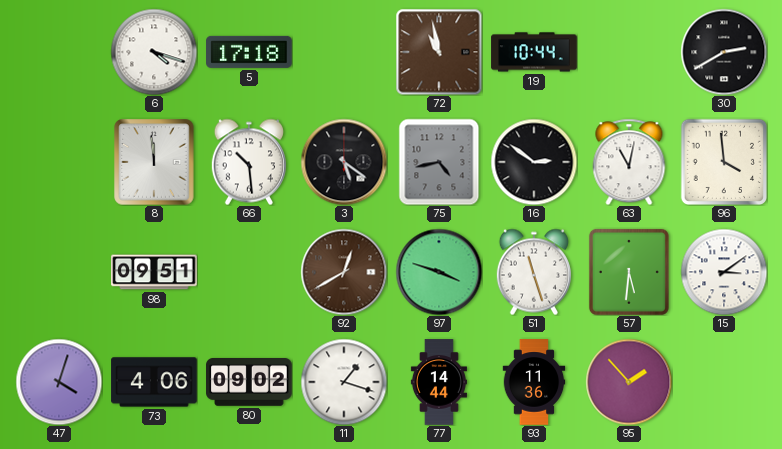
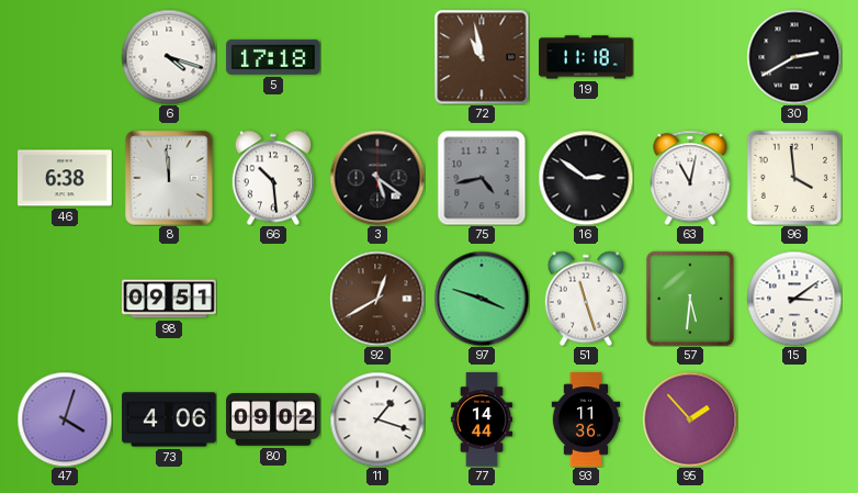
19: 10:44 -> 11:18 (586, 57)
46: none -> 6:38 (65, 178)
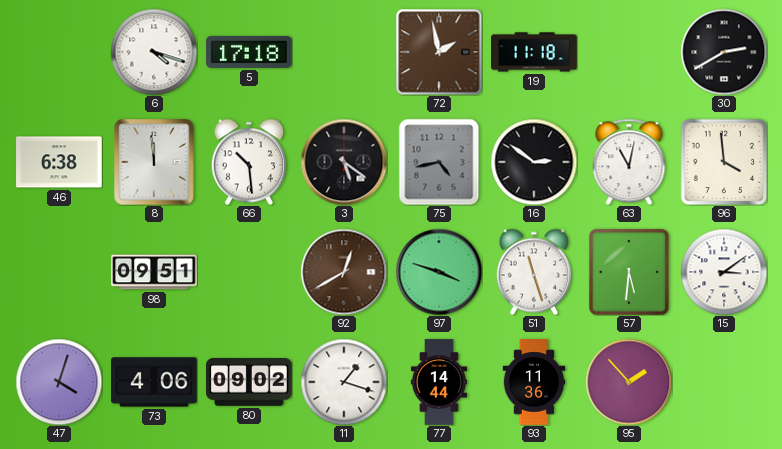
72: 10:58 -> 1:58 (439, 52)
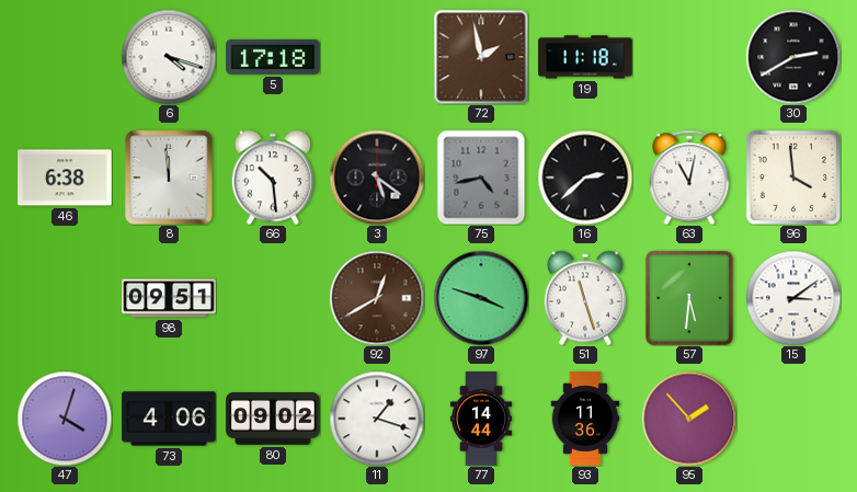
16: 2:51 -> 2:38 (585, 178)
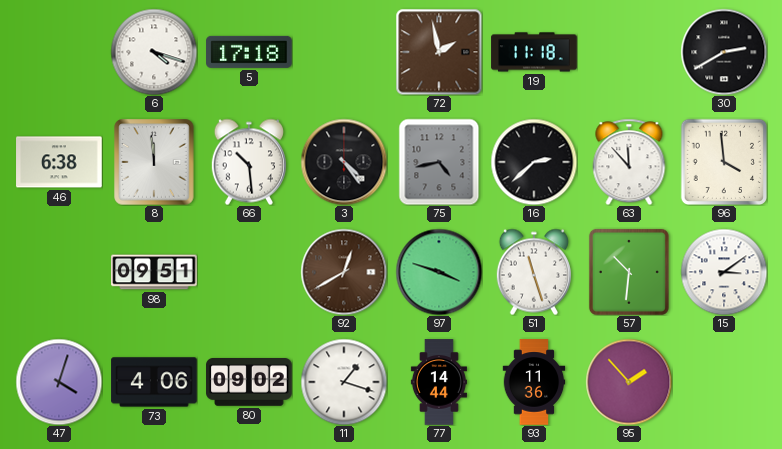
3: 5:21 -> 4:24 (344, 162)
63: 11:02 -> 11:53 (629, 162)
57: 5:31 -> 10:31 (629, 272)
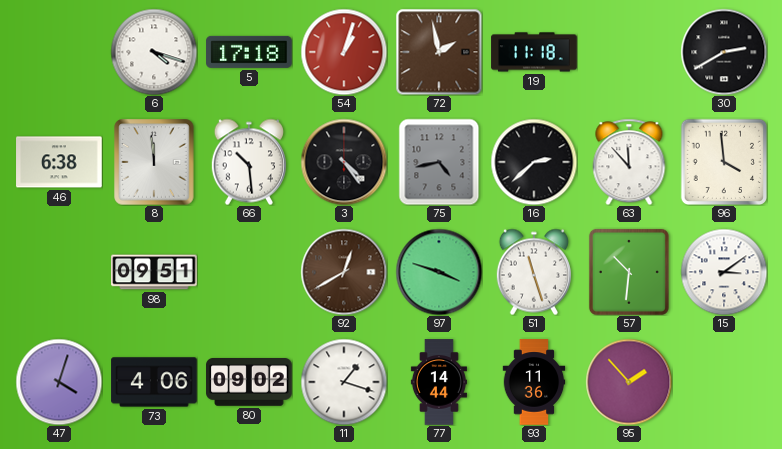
54: none -> 1:03 (344, 52)
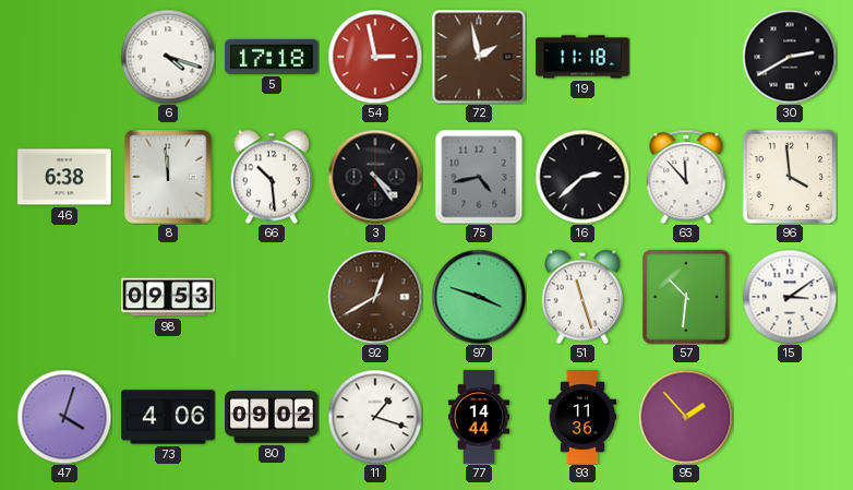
54: 1:03 -> 2:58 (375, 57)
98: 09:51 -> 09:53 (168, 297)
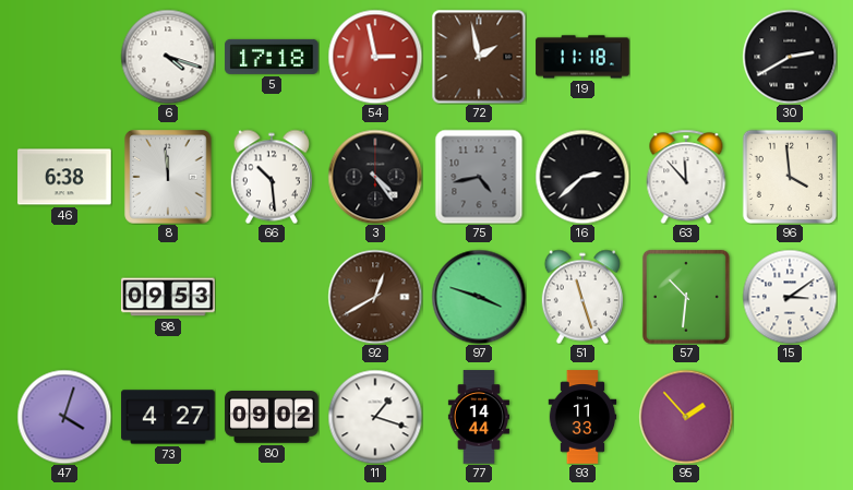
73: 4:06 -> 4:27 (168, 417)
93: 11:36 -> 11:33 (582, 417)
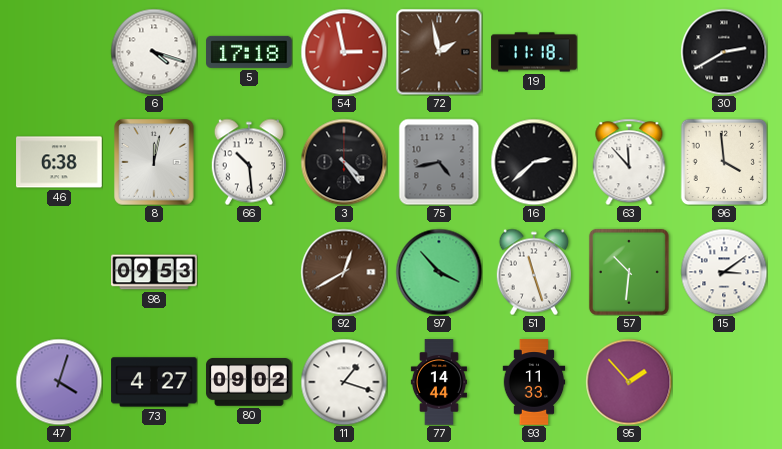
8: 11:59 -> 12:02 (154, 162)
97: 3:48 -> 3:53 (439, 272)
